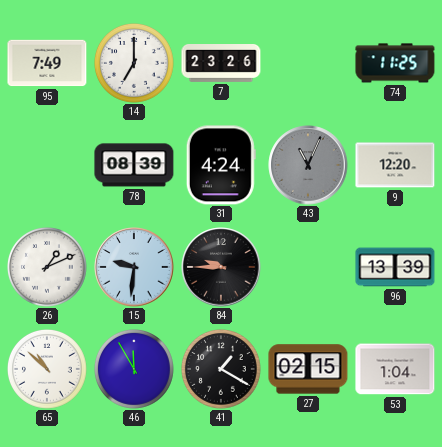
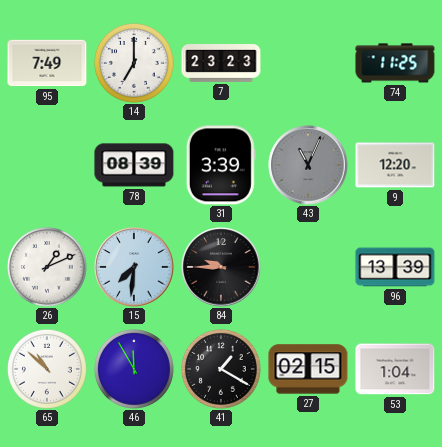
7: 23:26 -> 23:23 (221, 64)
31: 4:24 -> 3:39 (221, 165)
15: 9:31 -> 7:31 (134, 267)
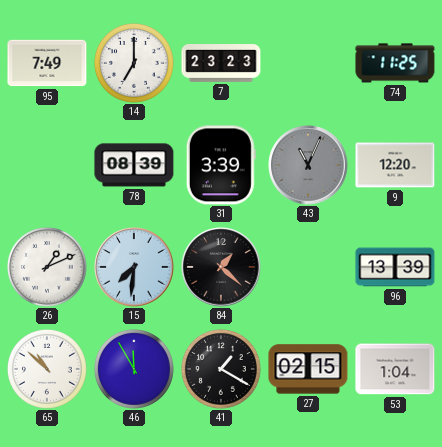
84: 9:45 -> 1:22 (221, 267)
